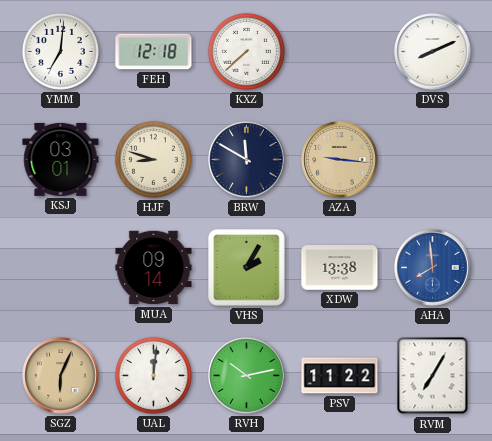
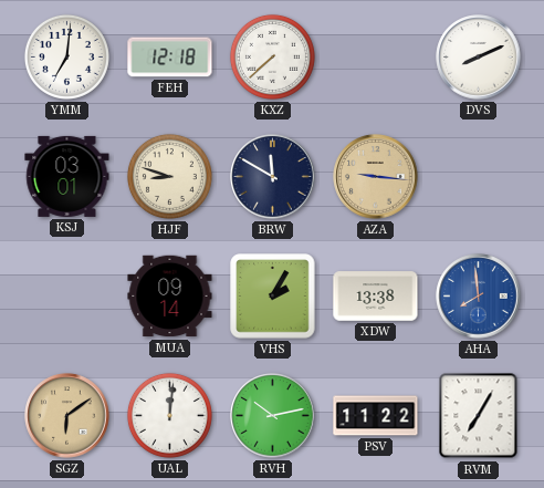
SGZ: 6:04 -> 6:09 (67, 416)
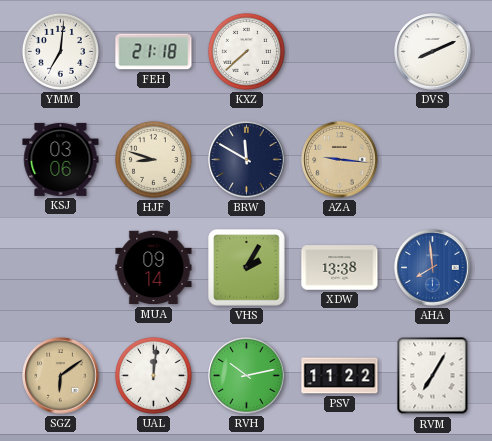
FEH: 12:18 -> 21:18 (154, 52)
KSJ: 03:01 -> 03:06 (61, 159)
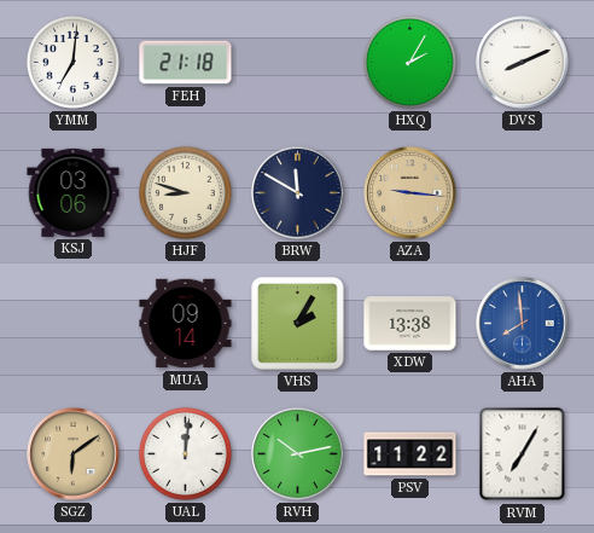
KXZ: 7:38 -> none (246, 51)
HXQ: none -> 2:05 (409, 62)
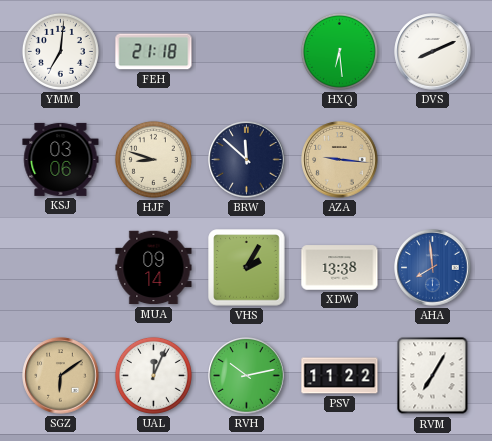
HXQ: 2:05 -> 6:29 (339, 51)
BRW: 11:50 -> 11:52 (247, 160)
UAL: 12:01 -> 12:04 (153, 375)
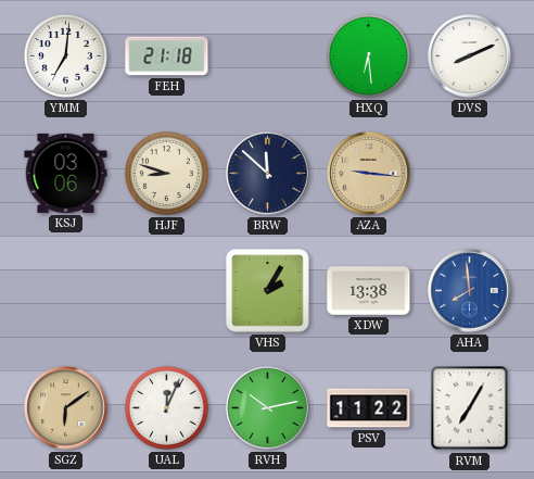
MUA: 09:14 -> none (154, 268)
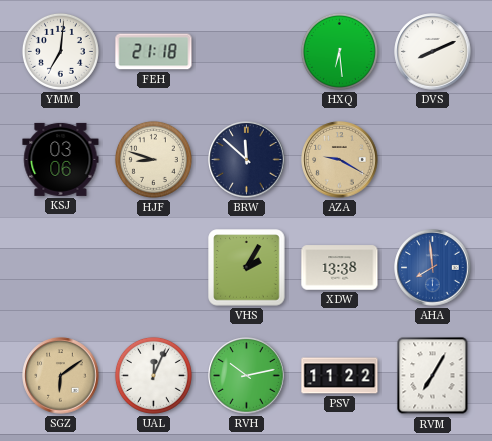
AZA: 9:16 -> 9:20 (340, 160)
